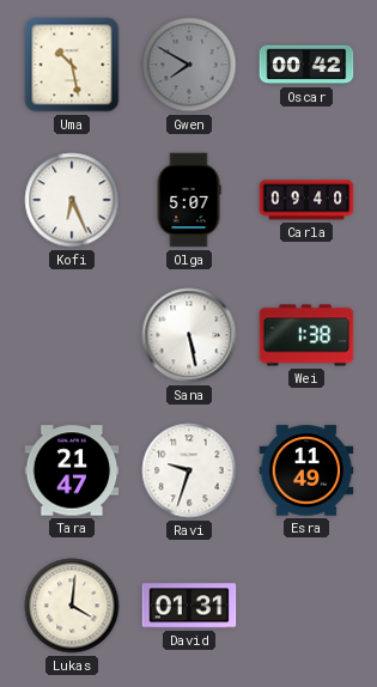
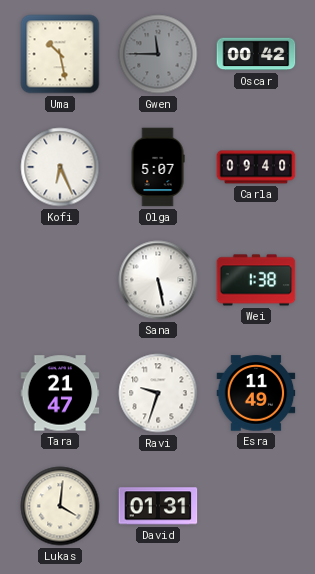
Gwen: 7:50 -> 11:45 (158, 54)
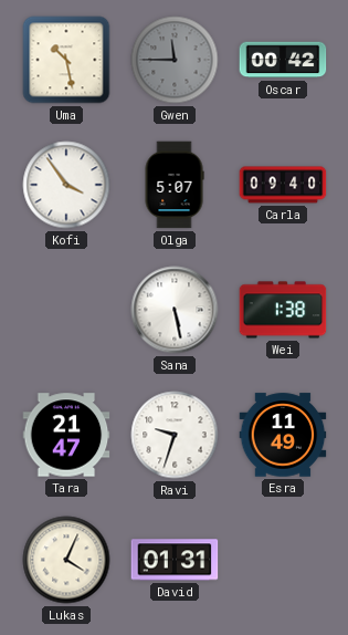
Kofi: 6:26 -> 3:54 (66, 185)
Lukas: 4:01 -> 4:04 (66, 560)
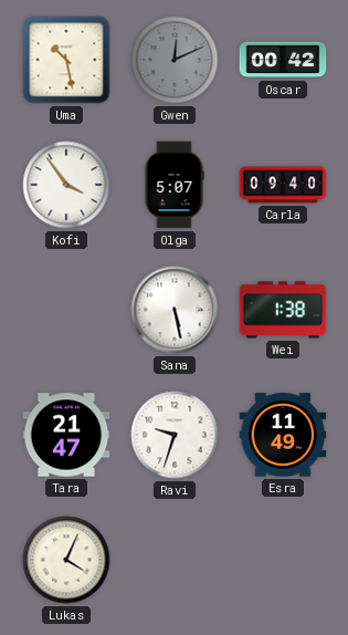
Gwen: 11:45 -> 12:11 (175, 60)
David: 01:31 -> none (175, 560)
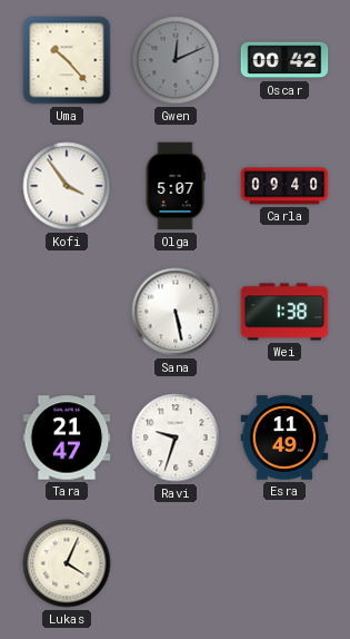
Uma: 10:28 -> 10:23 (67, 60)
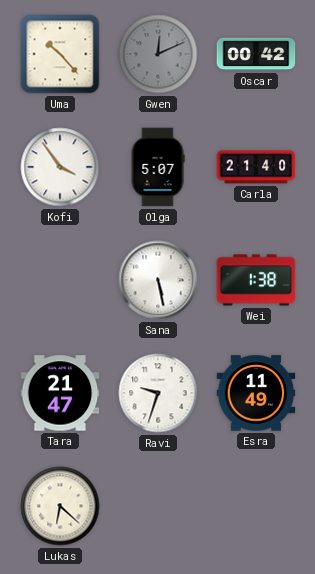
Carla: 09:40 -> 21:40 (256, 167)
Lukas: 4:04 -> 6:22 (60, 506)
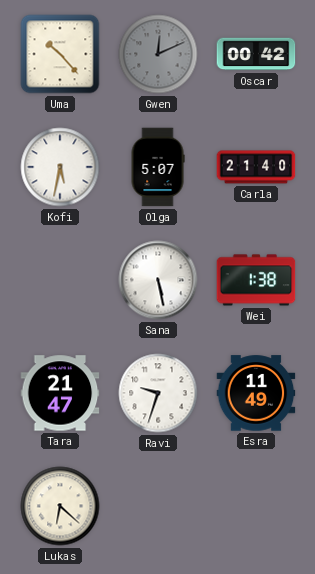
Kofi: 3:54 -> 5:32 (60, 167)
